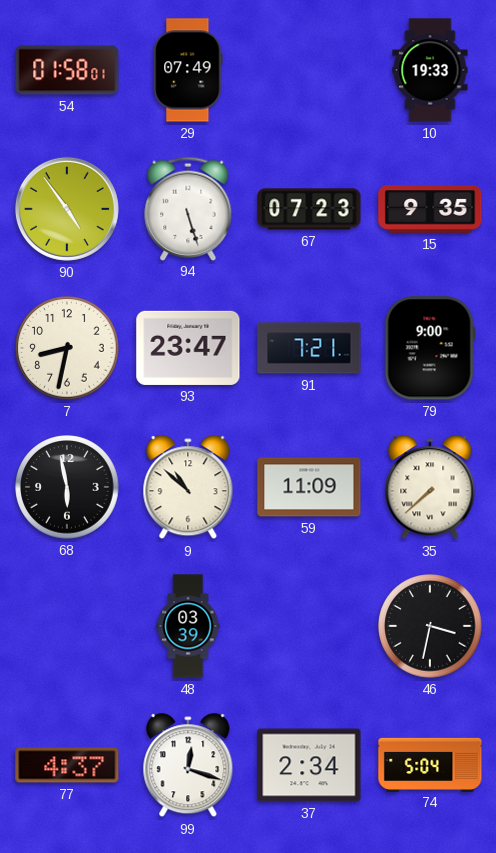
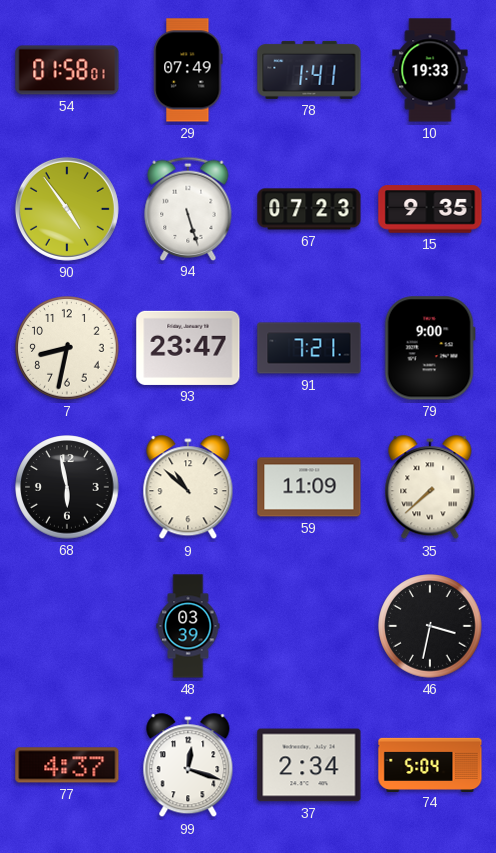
78: none -> 1:41 (309, 70)
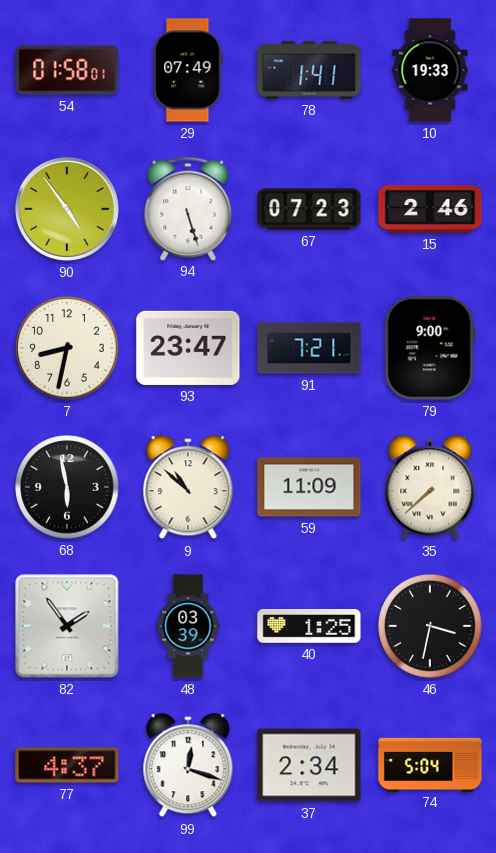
15: 9:35 -> 2:46 (430, 209)
82: none -> 1:54 (67, 626)
40: none -> 1:25 (309, 627)
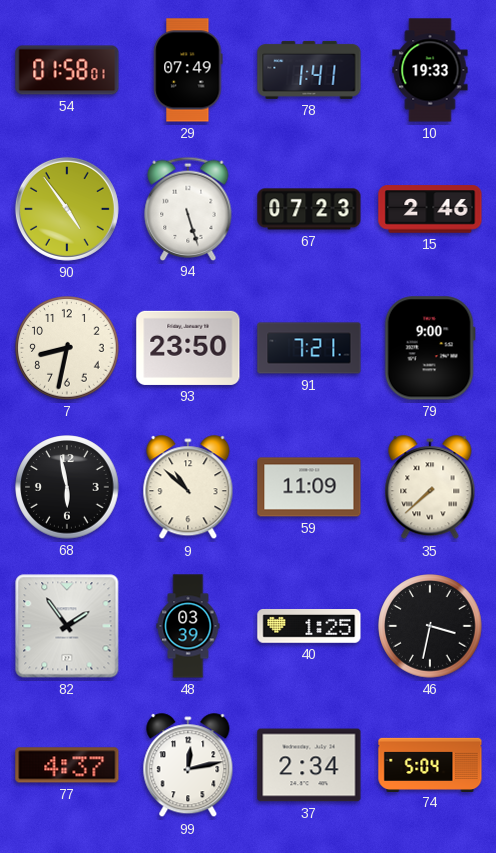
93: 23:47 -> 23:50 (188, 348)
99: 12:18 -> 12:13 (188, 766)
